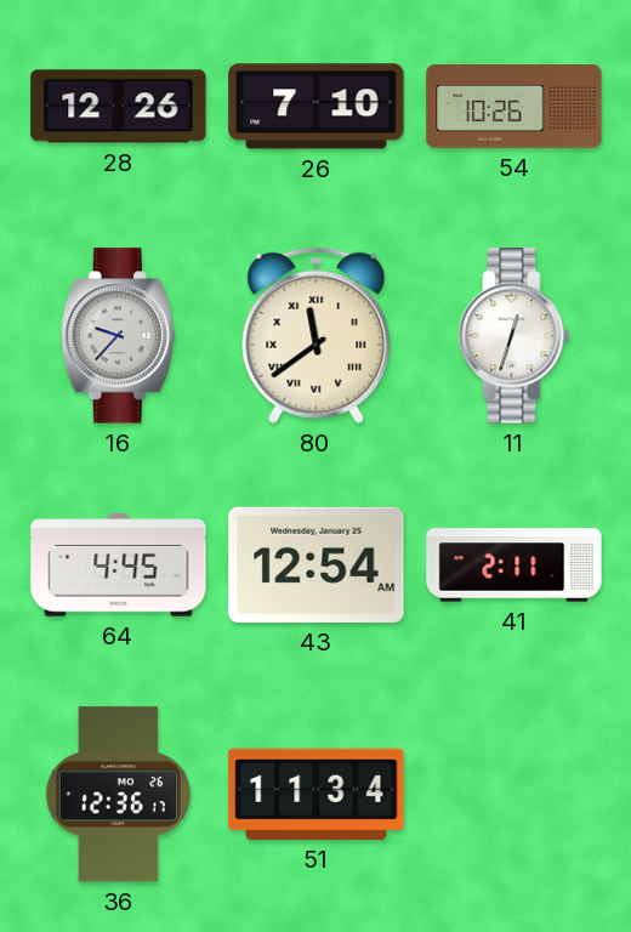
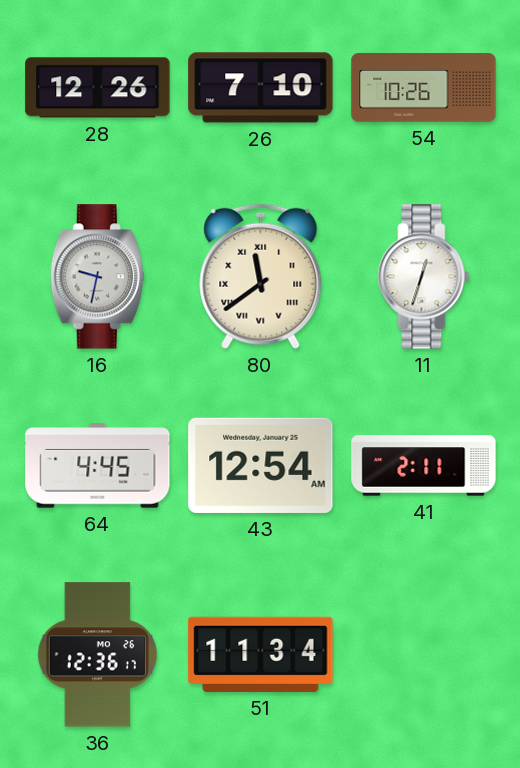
16: 9:37 -> 9:32 (97, 277)
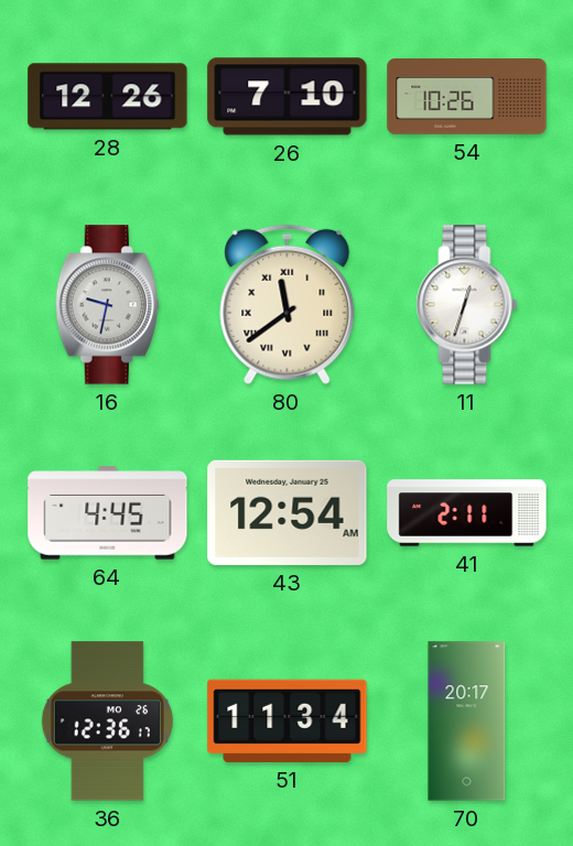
70: none -> 20:17 (467, 722)
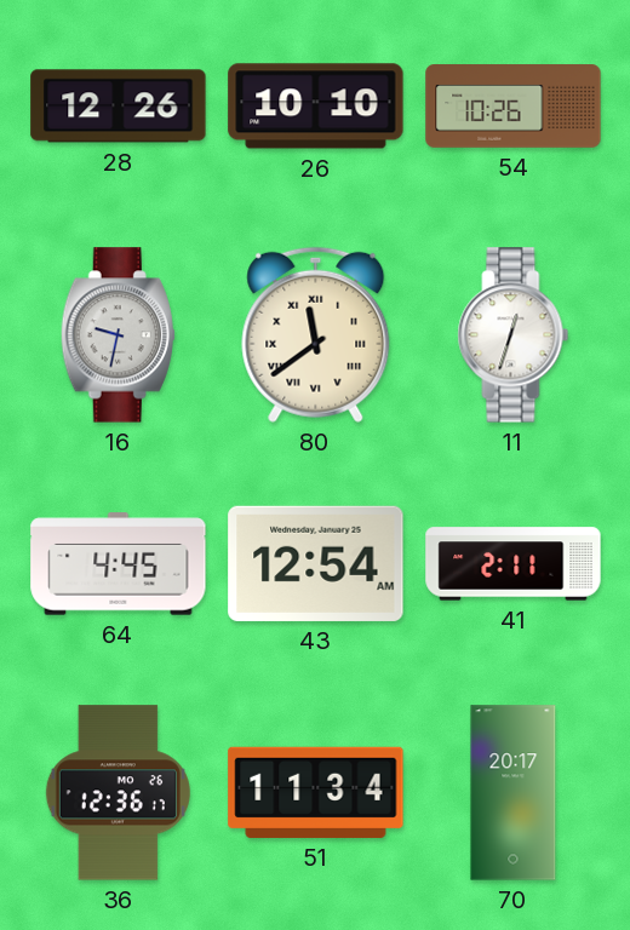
26: 7:10 -> 10:10 (316, 107)
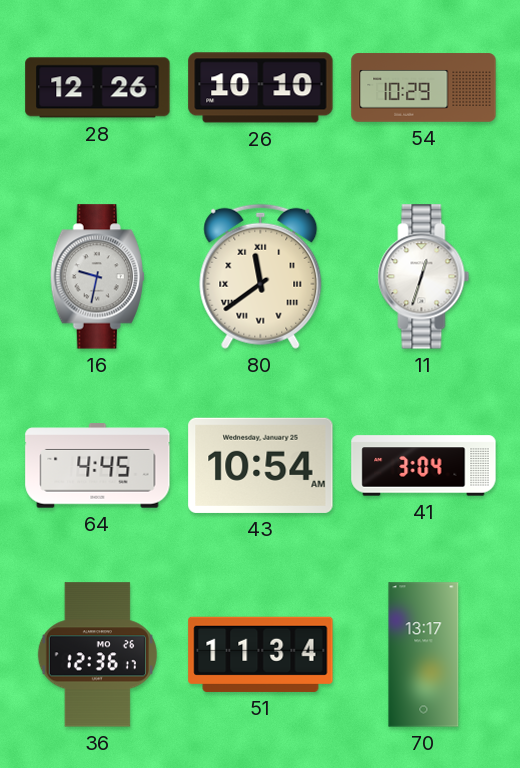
54: 10:26 -> 10:29 (424, 88)
43: 12:54 -> 10:54 (261, 465)
41: 2:11 -> 3:04 (424, 466)
70: 20:17 -> 13:17 (424, 655)
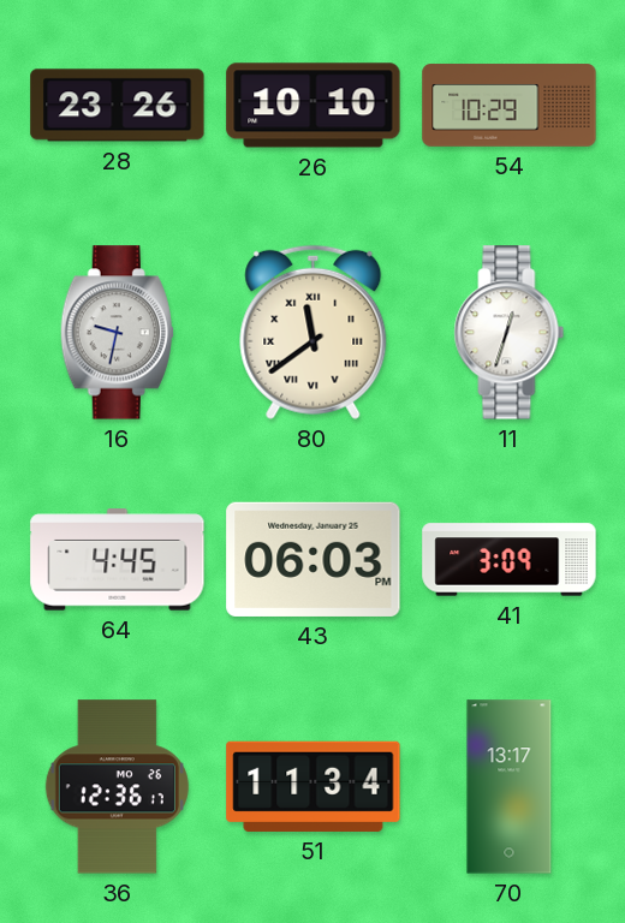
28: 12:26 -> 23:26 (118, 106)
43: 10:54 -> 06:03 (314, 559)
41: 3:04 -> 3:09 (510, 560)
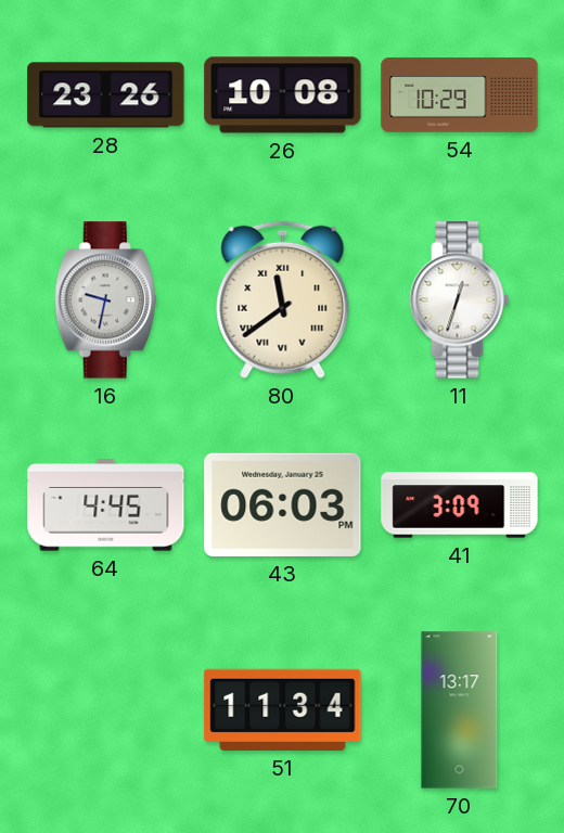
26: 10:10 -> 10:08 (283, 95)
36: 12:36 -> none (117, 787)
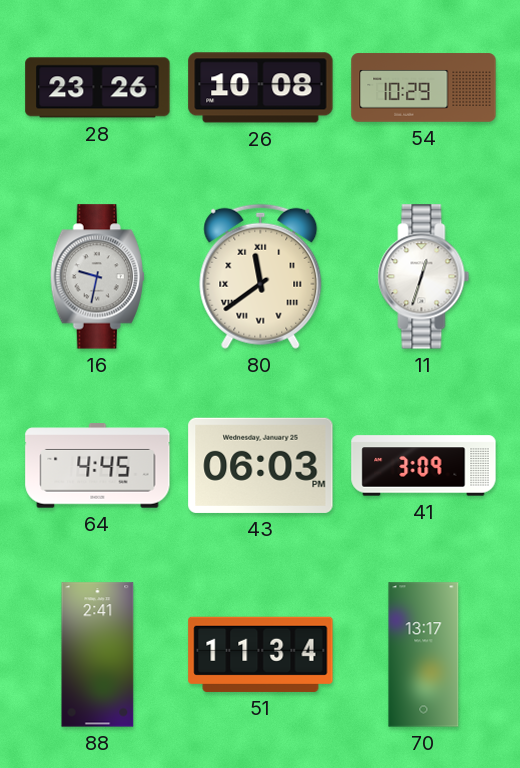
88: none -> 2:41 (98, 655)
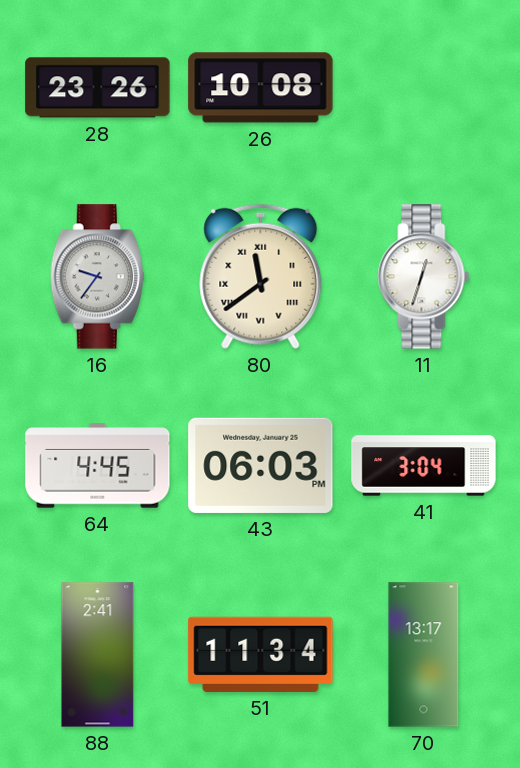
54: 10:29 -> none (424, 88)
16: 9:32 -> 9:36 (97, 277)
41: 3:09 -> 3:04 (424, 466)
